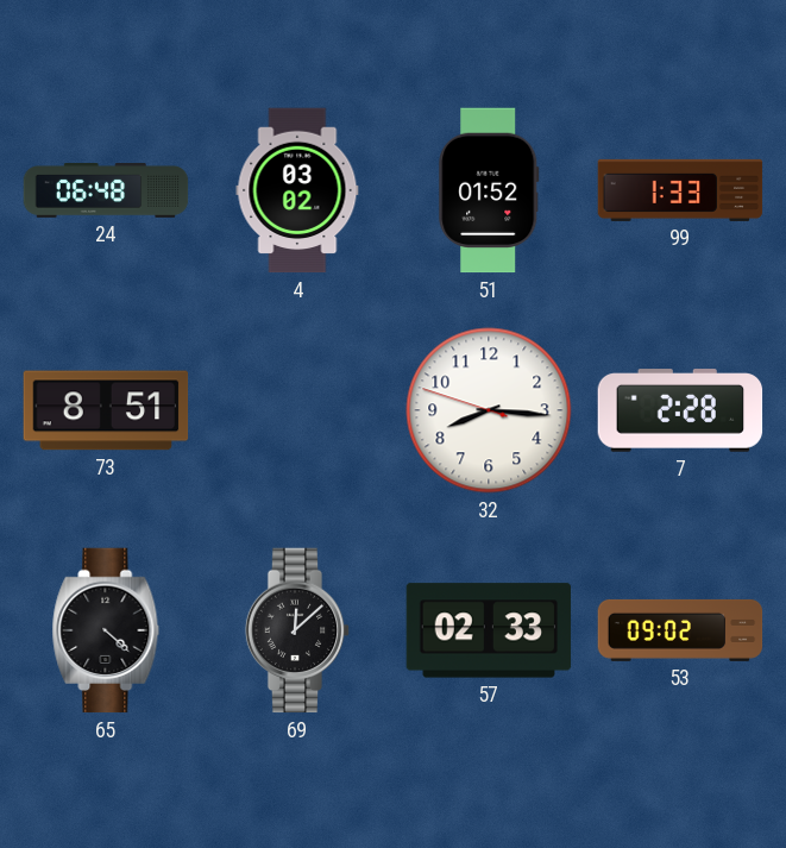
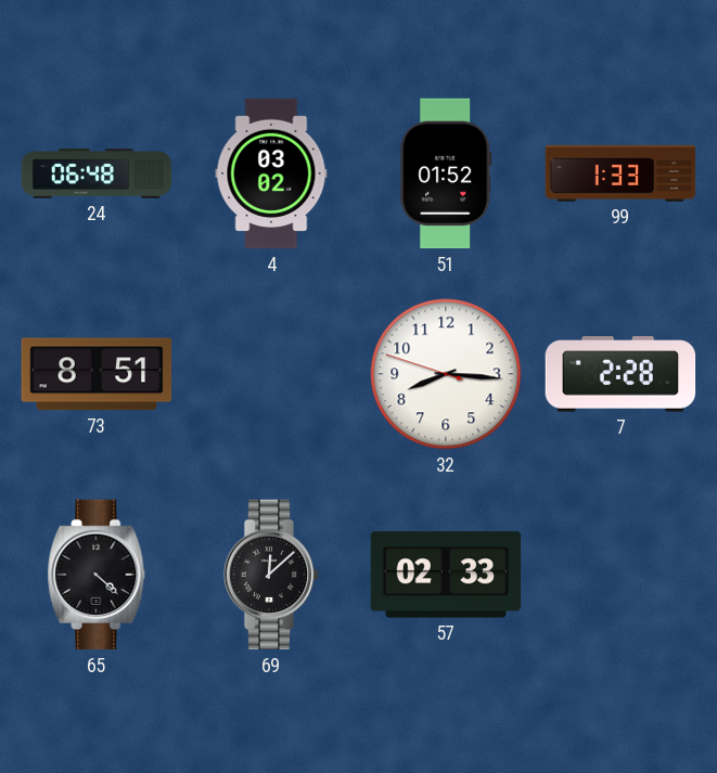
53: 09:02 -> none (680, 630)
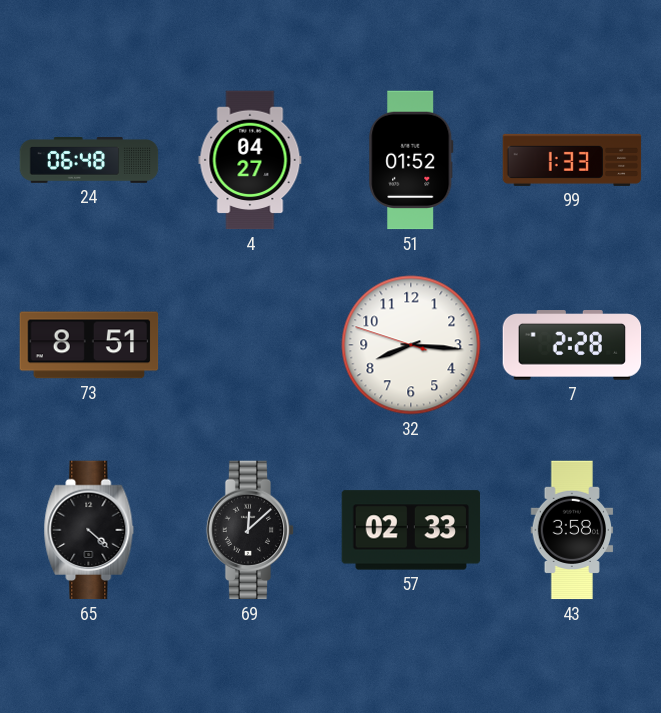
4: 03:02 -> 04:27 (250, 160)
43: none -> 3:58 (572, 530)
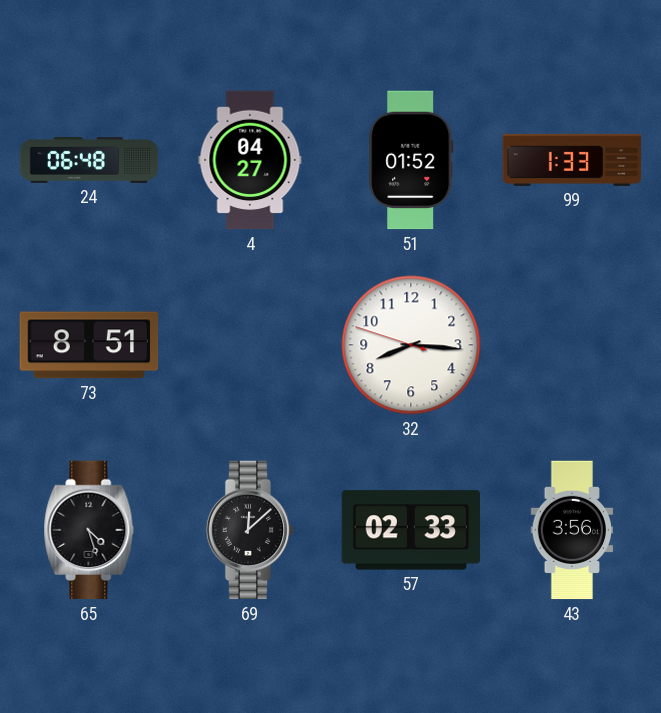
7: 2:28 -> none (572, 345)
65: 4:22 -> 4:27 (89, 530)
43: 3:58 -> 3:56 (572, 530)
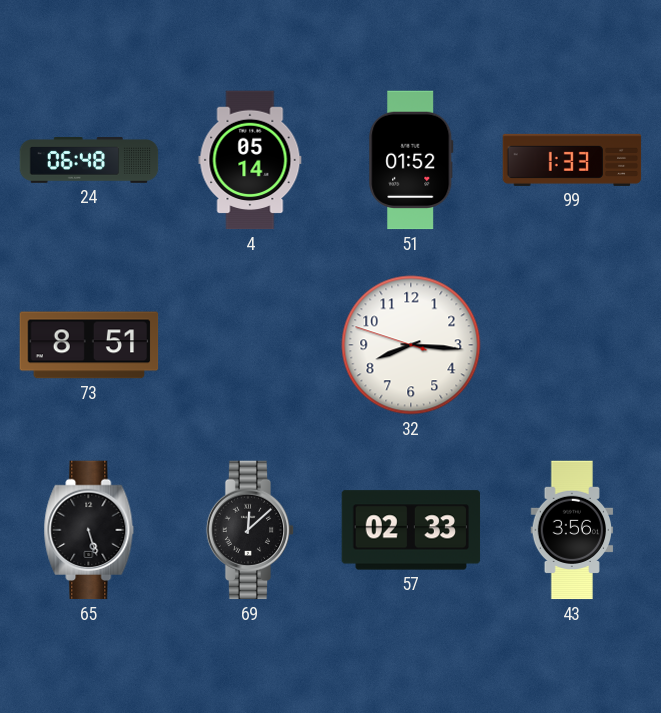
4: 04:27 -> 05:14 (250, 160)
65: 4:27 -> 5:27 (89, 530)
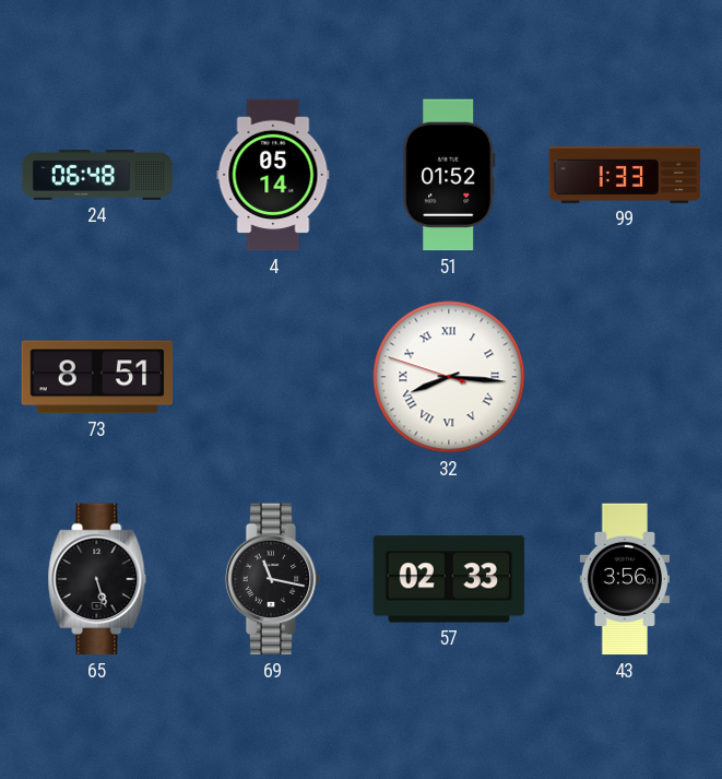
32 numerals: Arabic -> Roman (449, 377)
69: 12:08 -> 11:17 (273, 579)
